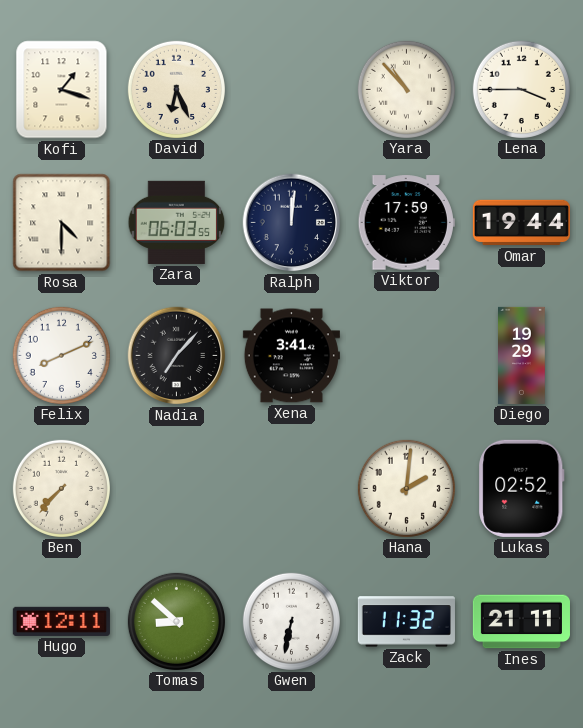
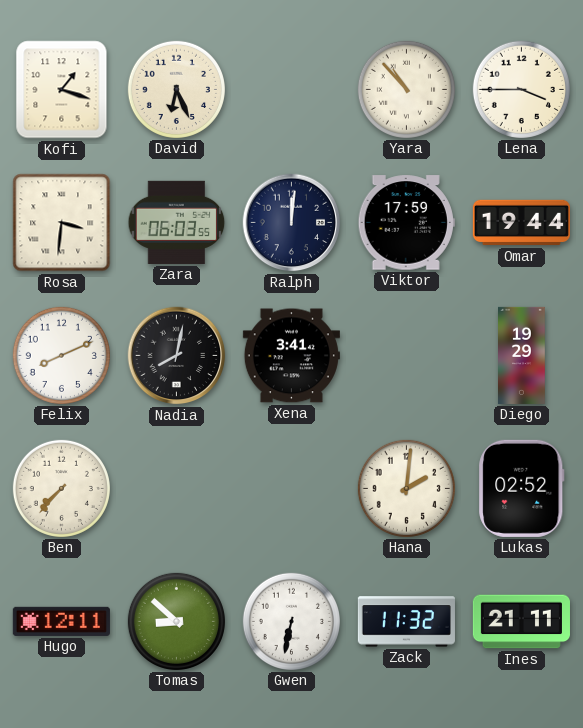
Rosa: 4:30 -> 3:31 (62, 223)
Nadia: 7:07 -> 8:02 (177, 356)
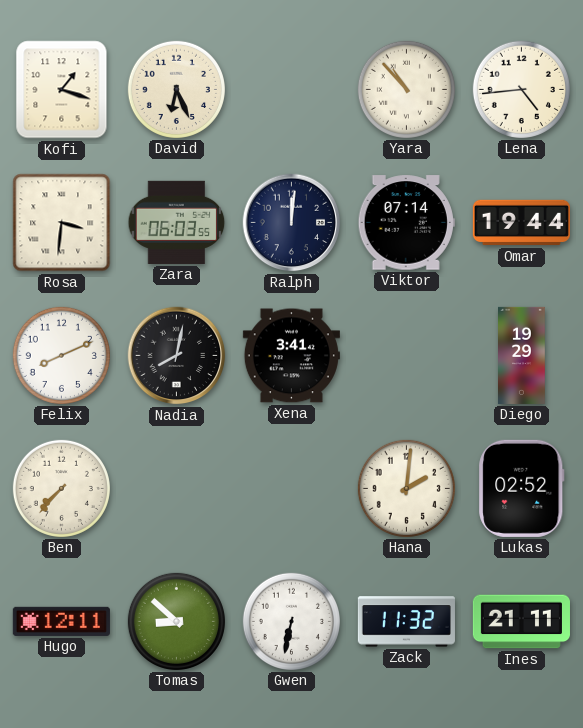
Lena: 3:45 -> 4:44 (521, 89)
Viktor: 17:59 -> 07:14 (406, 223)
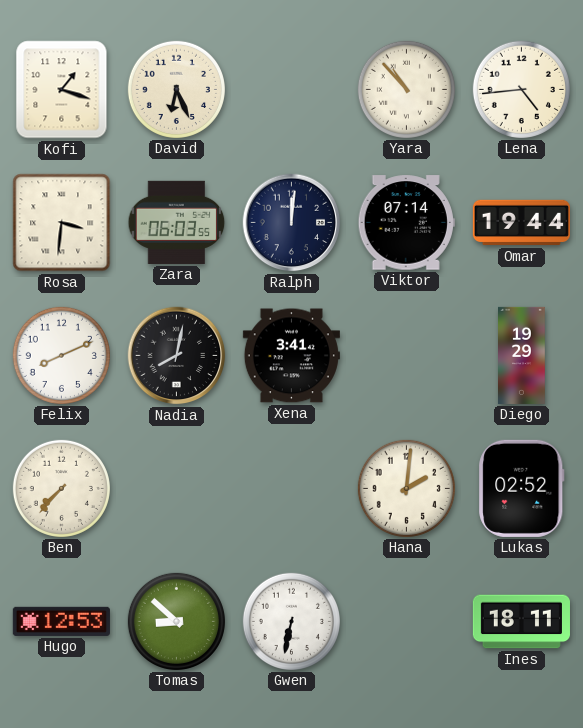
Hugo: 12:11 -> 12:53 (61, 621)
Zack: 11:32 -> none (406, 622)
Ines: 21:11 -> 18:11 (521, 622)
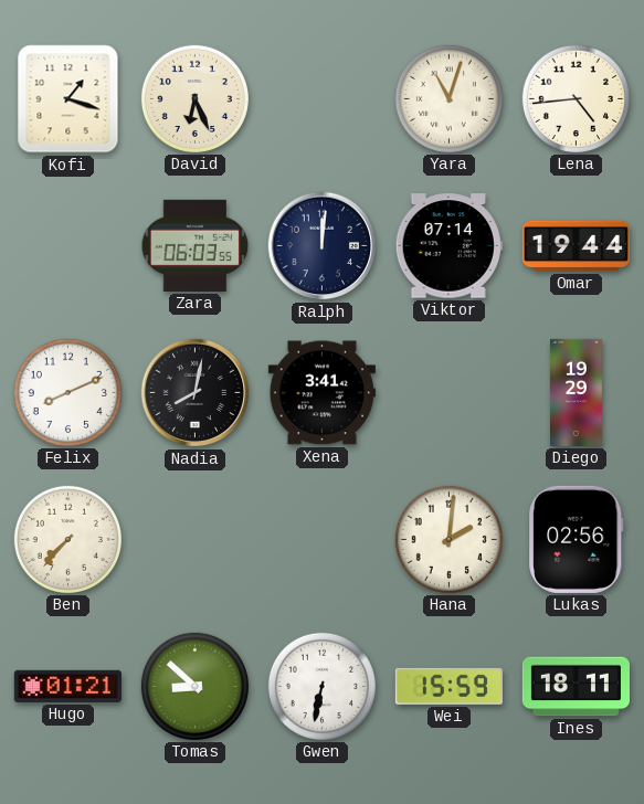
Yara: 10:53 -> 11:03 (448, 98)
Rosa: 3:31 -> none (62, 223)
Lukas: 02:52 -> 02:56 (577, 539)
Hugo: 12:53 -> 01:21 (67, 686)
Wei: none -> 15:59 (448, 686)
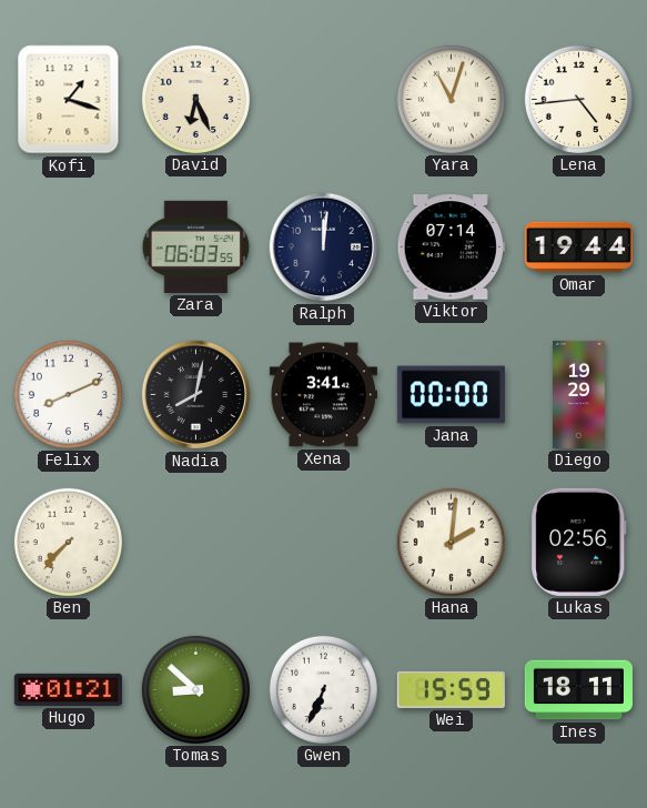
Jana: none -> 00:00 (451, 395)
Gwen: 6:32 -> 6:34 (323, 689)
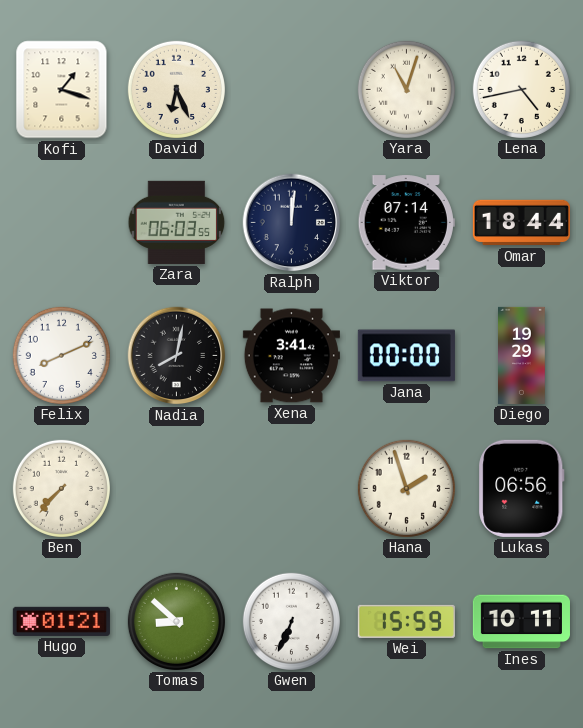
Lena: 4:44 -> 4:43 (521, 89)
Omar: 19:44 -> 18:44 (521, 223)
Hana: 2:01 -> 1:57 (406, 488)
Lukas: 02:56 -> 06:56 (522, 488)
Ines: 18:11 -> 10:11 (521, 622)
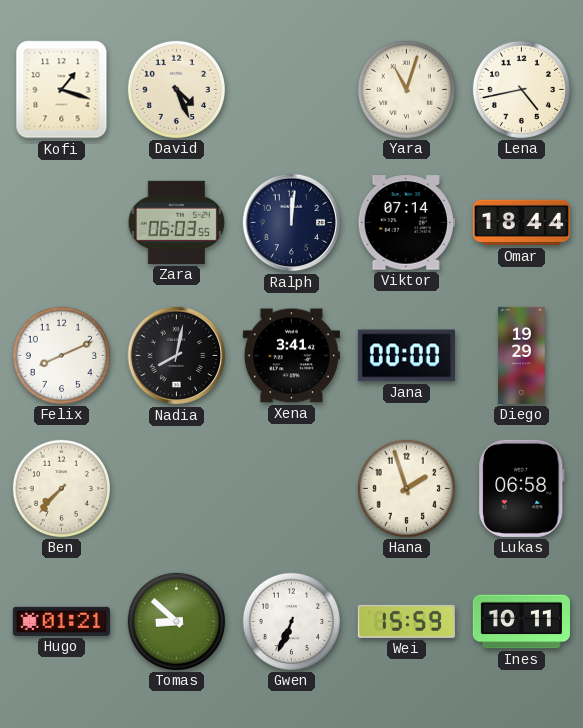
David: 6:26 -> 4:26 (176, 89)
Lukas: 06:56 -> 06:58 (522, 488)
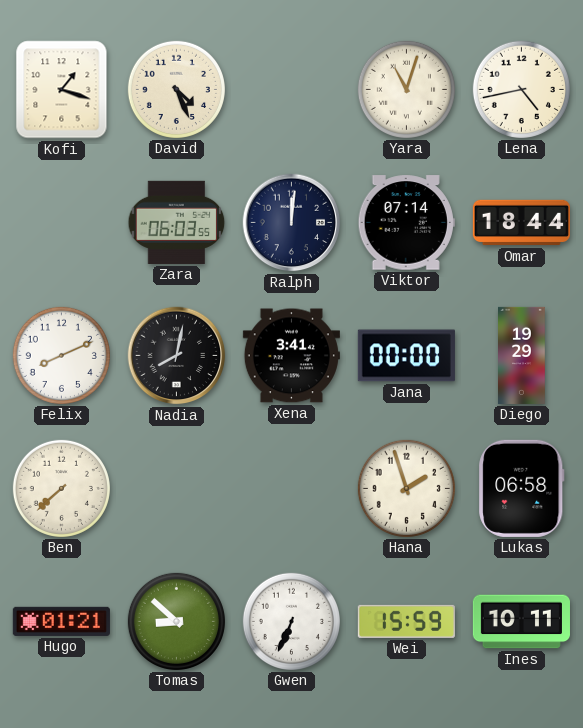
Ben: 7:37 -> 7:38 (61, 488)
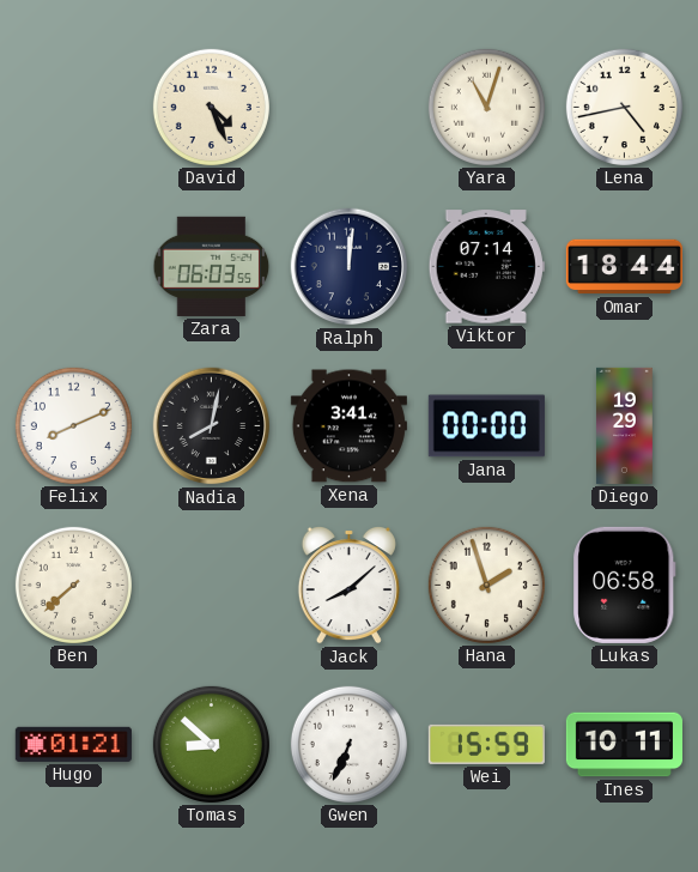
Kofi: 1:18 -> none (62, 90)
Jack: none -> 8:08 (348, 585)
